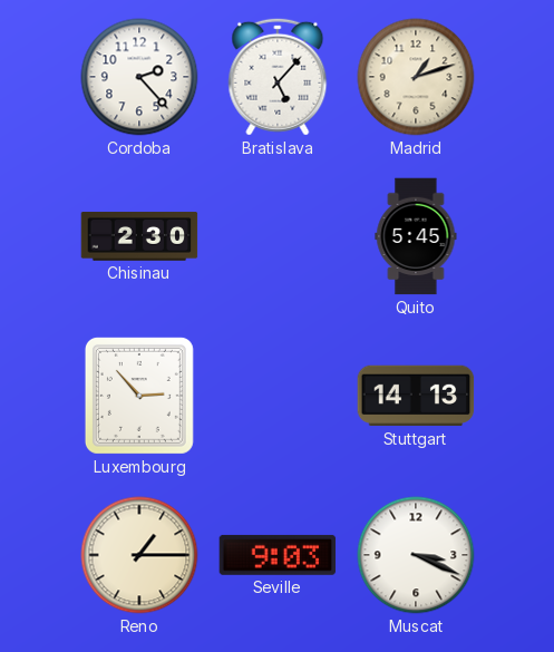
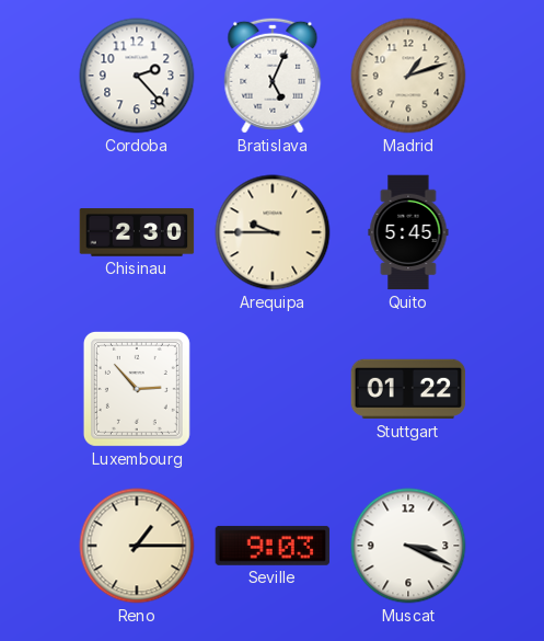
Bratislava: 5:07 -> 5:04 (273, 76)
Arequipa: none -> 9:45 (273, 232)
Stuttgart: 14:13 -> 01:22 (408, 389)
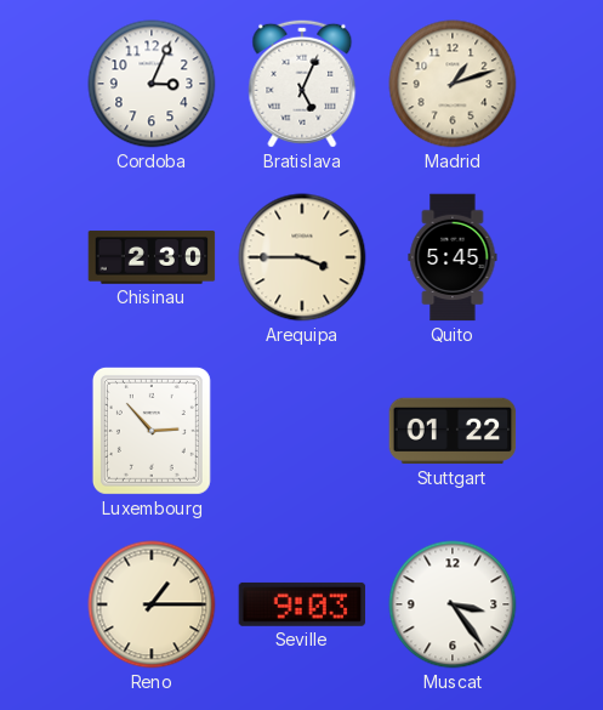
Cordoba: 2:23 -> 3:04 (152, 84)
Arequipa: 9:45 -> 3:45 (302, 257)
Muscat: 3:19 -> 3:24 (453, 604)
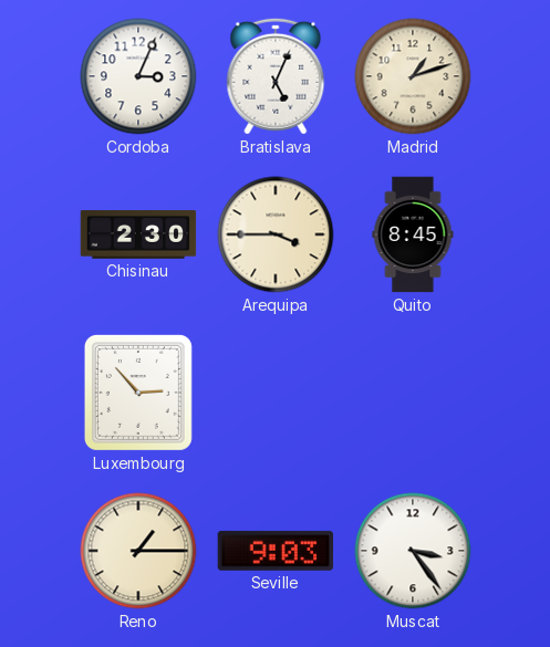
Quito: 5:45 -> 8:45 (413, 234)
Stuttgart: 01:22 -> none (453, 431)
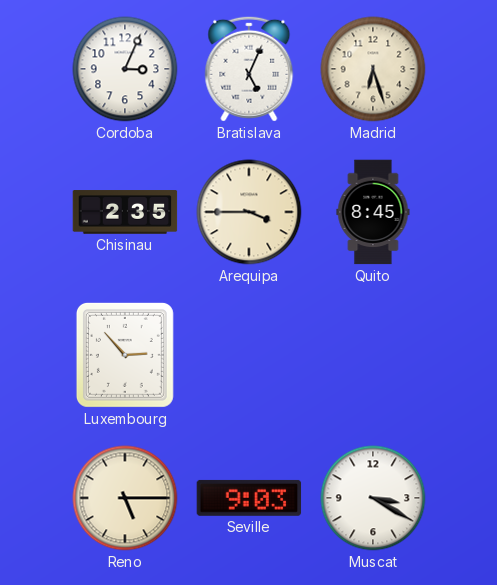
Madrid: 1:12 -> 6:27 (373, 69)
Chisinau: 2:30 -> 2:35 (125, 212)
Reno: 1:15 -> 5:15 (125, 498)
Muscat: 3:24 -> 3:20 (373, 498)
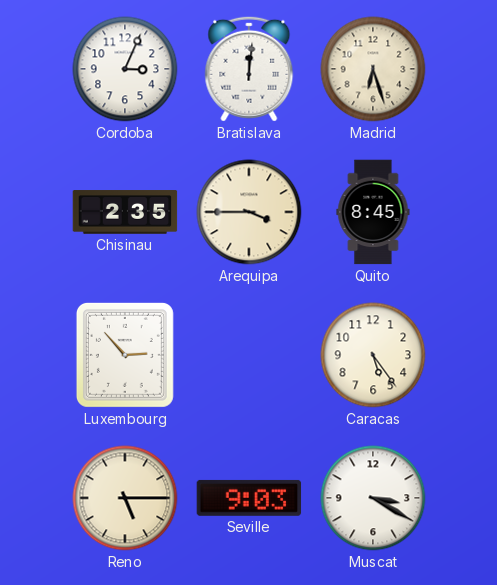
Bratislava: 5:04 -> 12:01 (249, 69)
Caracas: none -> 5:24 (373, 355)
